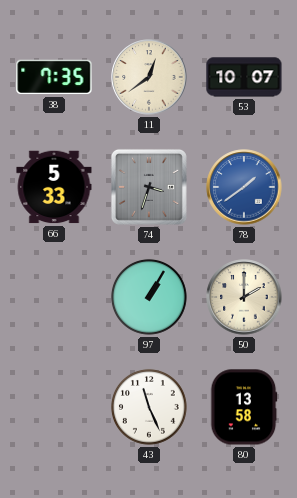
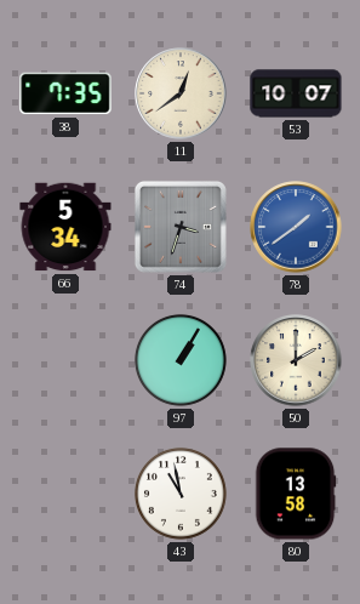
66: 5:33 -> 5:34 (65, 227)
43: 11:26 -> 10:58 (181, 494)
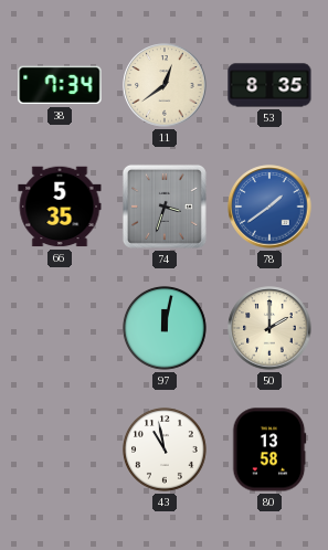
38: 7:35 -> 7:34 (60, 85)
53: 10:07 -> 8:35 (269, 85)
66: 5:34 -> 5:35 (60, 207)
97: 1:05 -> 12:02 (165, 328)
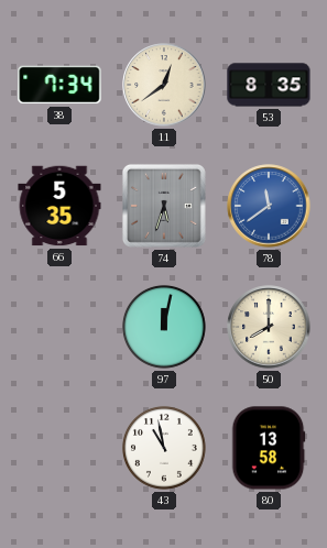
74: 3:33 -> 5:33 (164, 206)
78: 1:39 -> 11:39 (269, 206)
50: 2:00 -> 8:00 (269, 327)
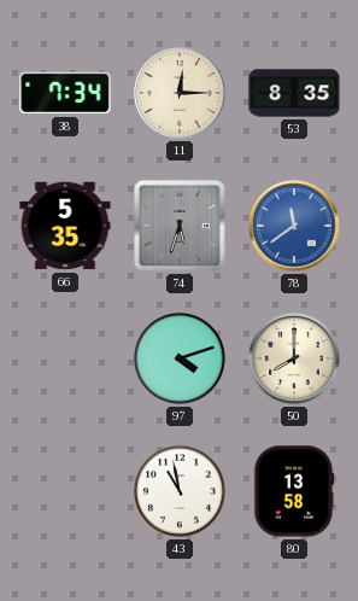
11: 12:39 -> 12:15 (180, 93)
97: 12:02 -> 4:12 (180, 358)
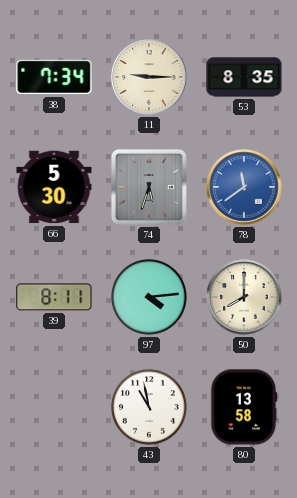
11: 12:15 -> 9:15 (149, 77)
66: 5:35 -> 5:30 (54, 187)
39: none -> 8:11 (54, 297)
97: 4:12 -> 4:14 (149, 297)
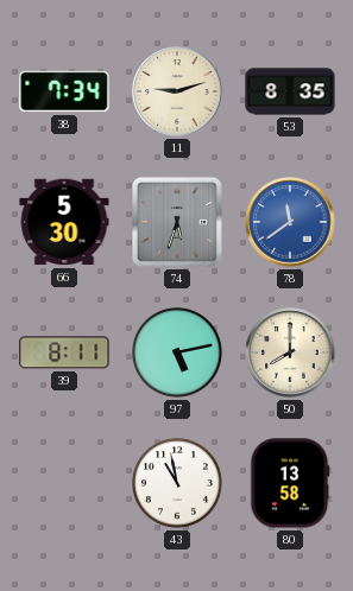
11: 9:15 -> 9:12 (177, 91)
97: 4:14 -> 5:13 (177, 352)
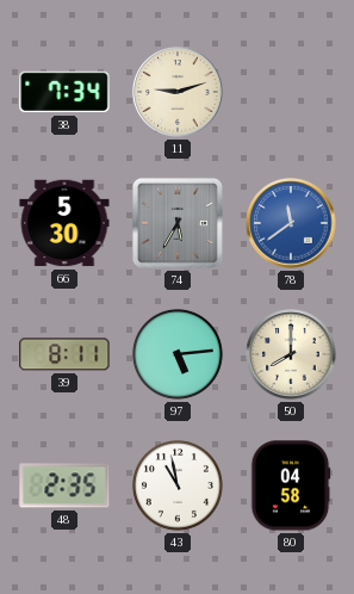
53: 8:35 -> none (290, 91)
74: 5:33 -> 5:35 (178, 223)
97: 5:13 -> 5:14 (178, 354)
48: none -> 2:35 (64, 485)
80: 13:58 -> 04:58 (291, 485)
